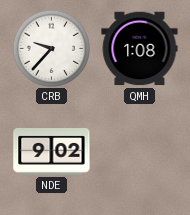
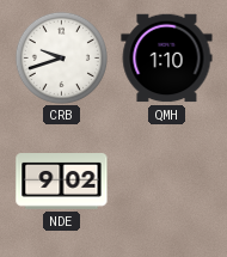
CRB: 9:37 -> 9:42 (61, 57)
QMH: 1:08 -> 1:10 (167, 59)
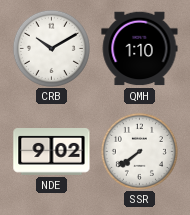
CRB: 9:42 -> 10:10 (51, 48)
SSR: none -> 7:39 (139, 151)
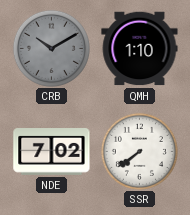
CRB dial: white -> grey (51, 48)
NDE: 9:02 -> 7:02 (52, 152)
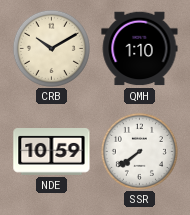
CRB dial: grey -> cream (51, 48)
NDE: 7:02 -> 10:59 (52, 152)
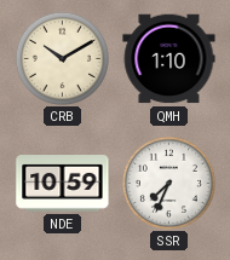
SSR: 7:39 -> 7:34 (168, 183)
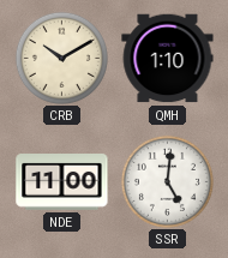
NDE: 10:59 -> 11:00 (62, 182)
SSR: 7:34 -> 5:01 (167, 181)
